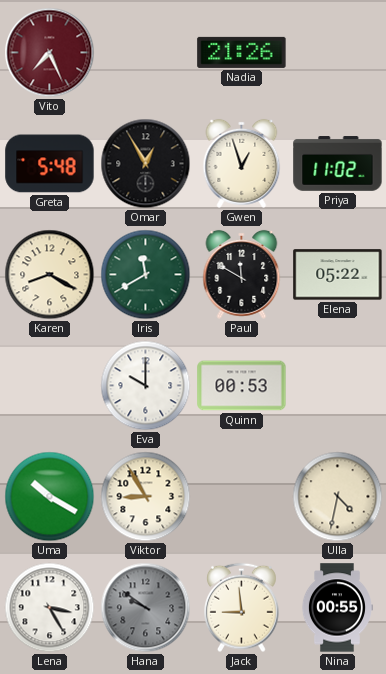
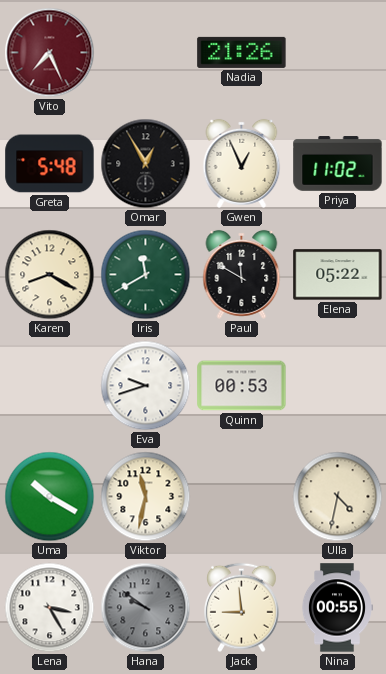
Gwen: 12:57 -> 12:56 (242, 163)
Eva: 10:00 -> 9:42 (146, 386)
Viktor: 8:55 -> 11:32 (146, 497)
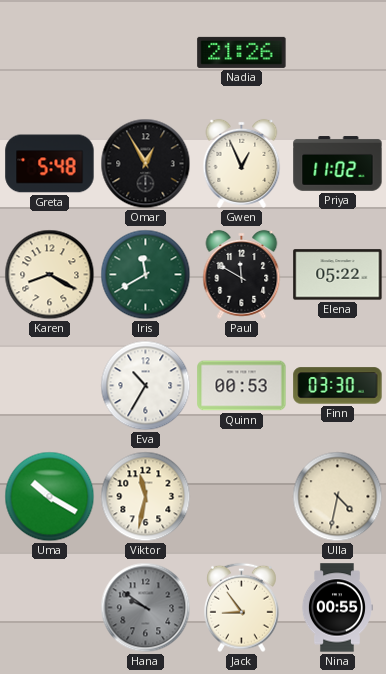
Vito: 7:26 -> none (50, 53)
Eva: 9:42 -> 10:35 (146, 386)
Finn: none -> 03:30 (338, 386)
Lena: 3:25 -> none (50, 608)
Jack: 8:59 -> 8:54 (242, 608)
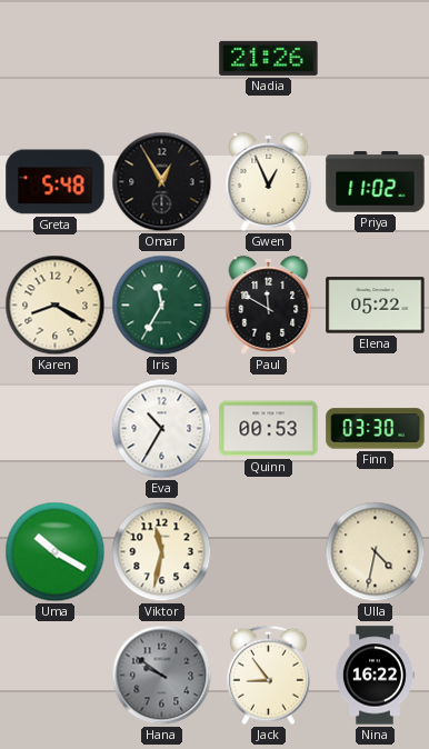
Iris: 11:40 -> 11:35 (162, 306)
Nina: 00:55 -> 16:22 (375, 676)
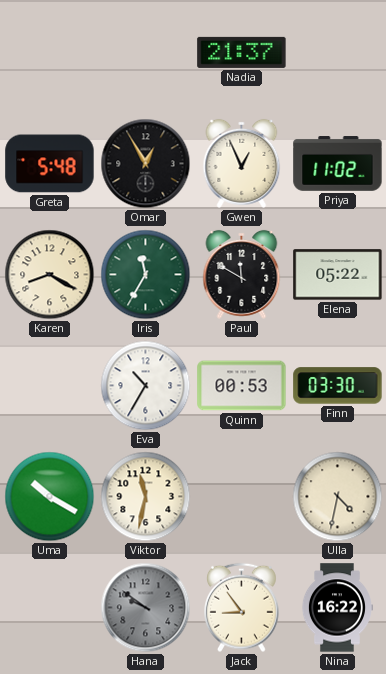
Nadia: 21:26 -> 21:37 (242, 52)
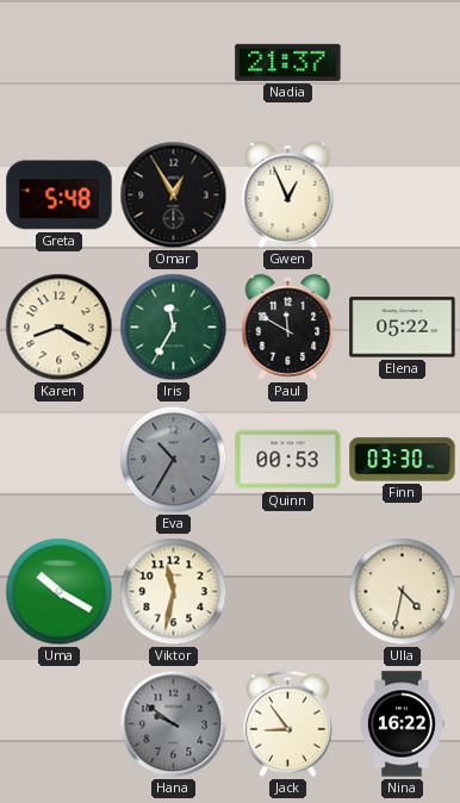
Priya: 11:02 -> none (338, 164)
Eva dial: white -> grey (174, 460)
